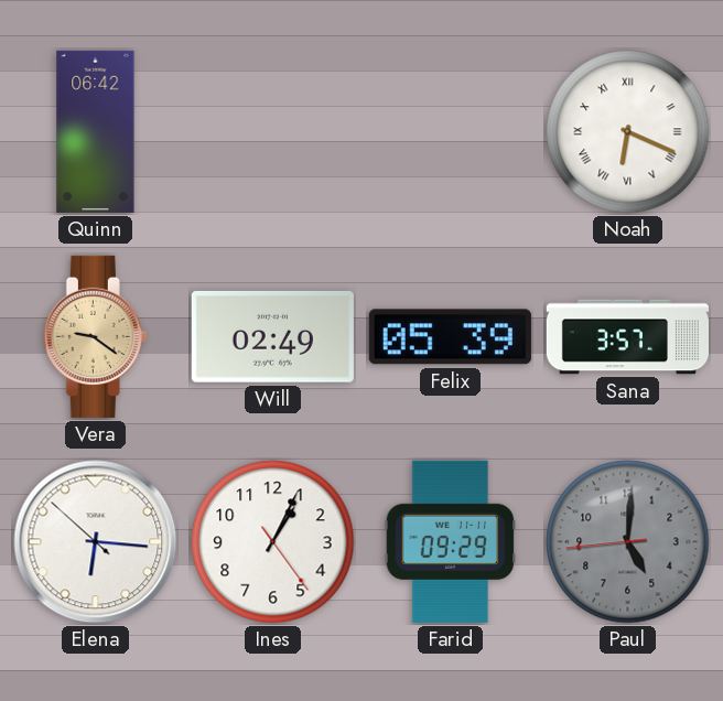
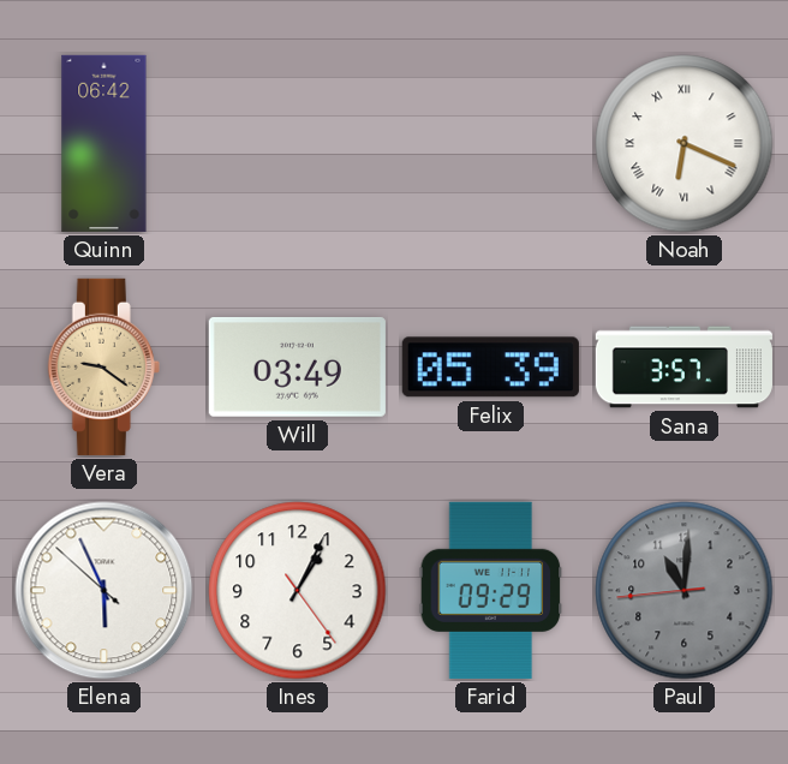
Will: 02:49 -> 03:49 (297, 366)
Elena: 6:15 -> 5:55 (105, 591)
Paul: 5:00 -> 11:00 (685, 591)
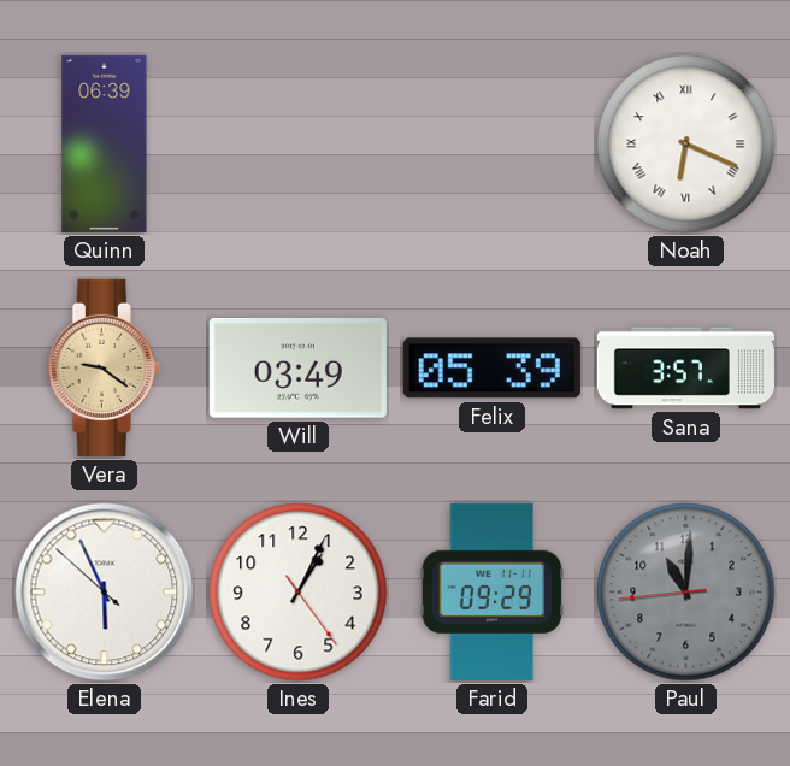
Quinn: 06:42 -> 06:39 (105, 143)
